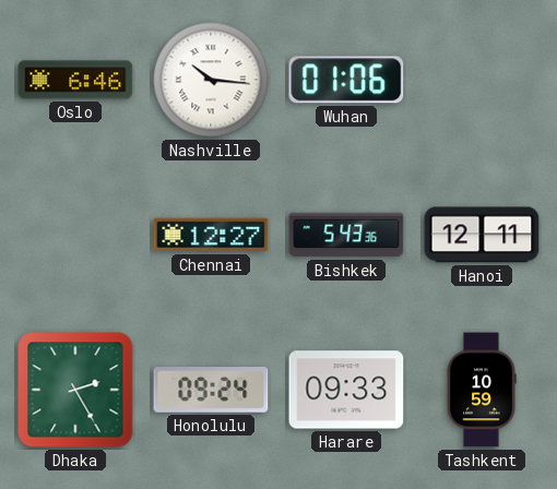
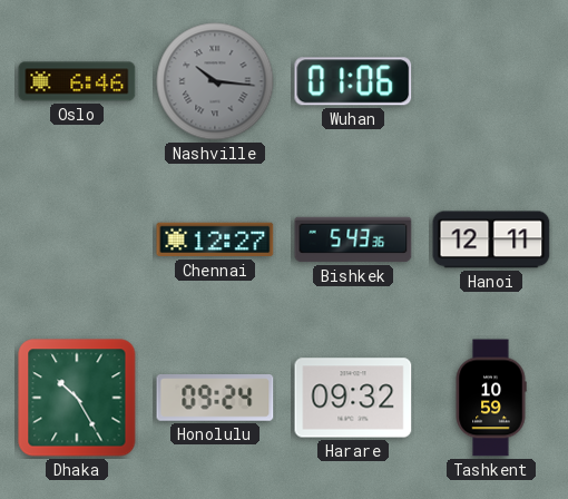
Nashville dial: white -> grey (215, 81)
Dhaka: 2:25 -> 10:25 (77, 398)
Harare: 09:33 -> 09:32 (353, 398)
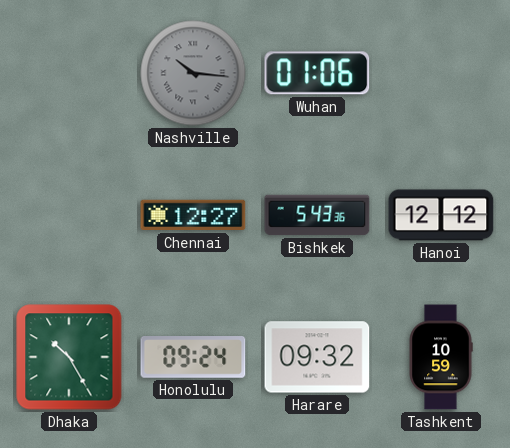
Oslo: 6:46 -> none (77, 81)
Hanoi: 12:11 -> 12:12 (441, 215)
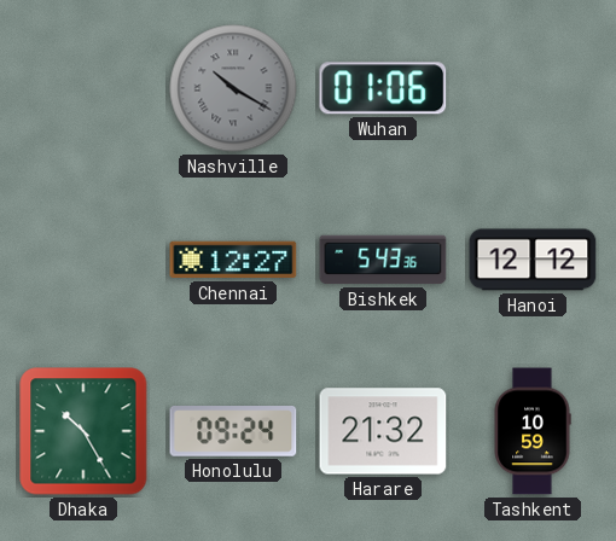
Nashville: 10:16 -> 10:20 (233, 88)
Harare: 09:32 -> 21:32 (383, 431)
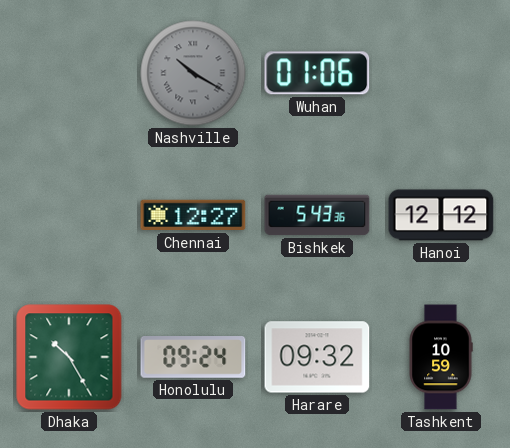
Harare: 21:32 -> 09:32 (317, 357)
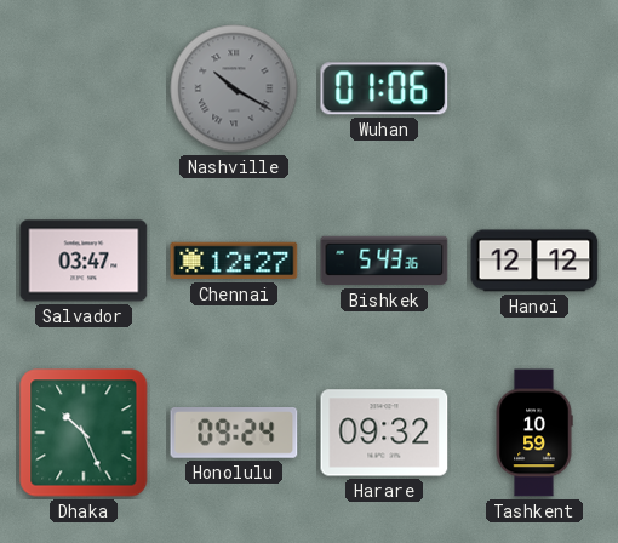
Salvador: none -> 03:47 (84, 261)
Dhaka: 10:25 -> 10:26 (84, 433)
